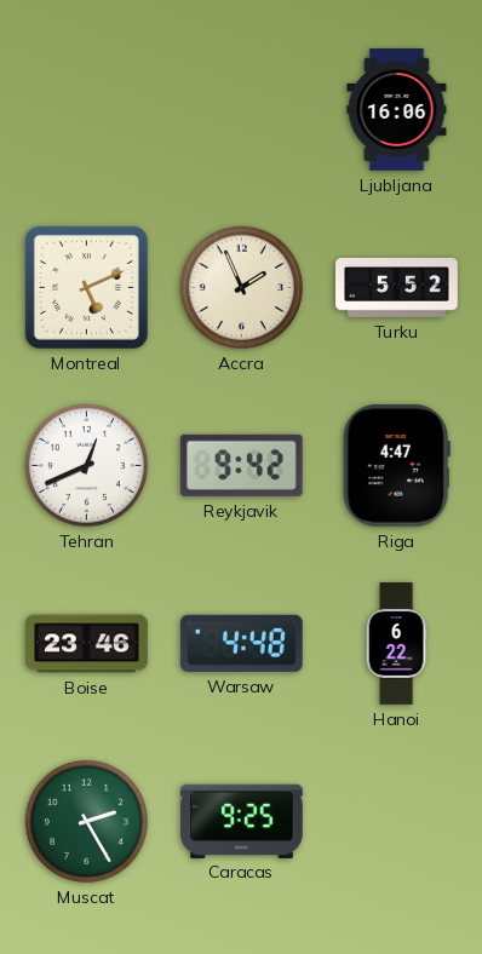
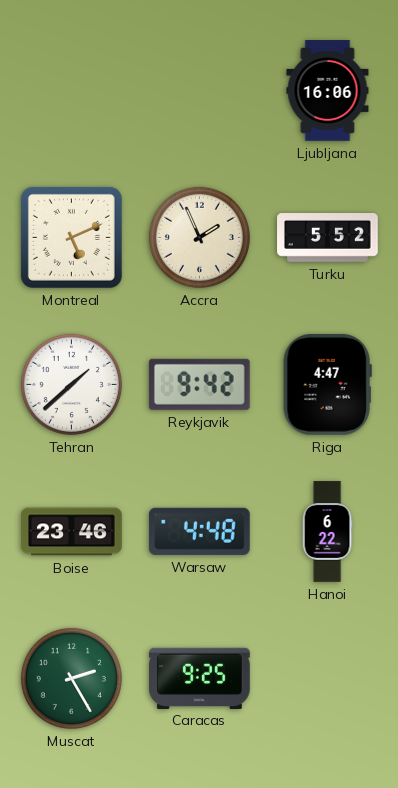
Tehran: 12:41 -> 1:38 (71, 384)
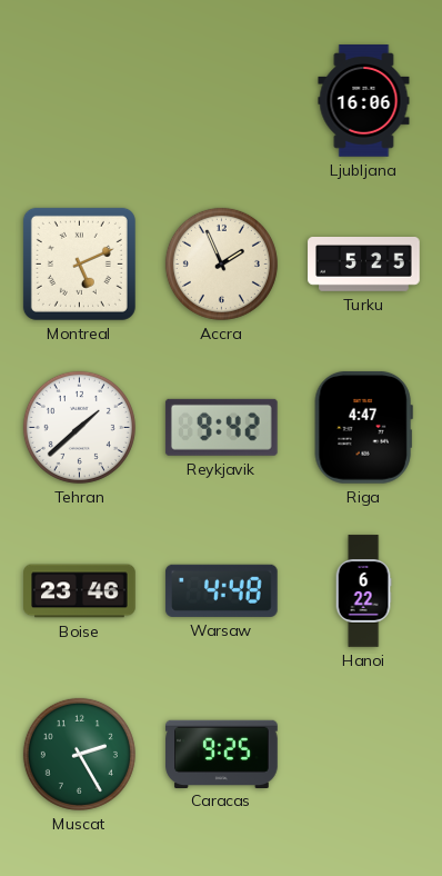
Turku: 5:52 -> 5:25 (364, 265)
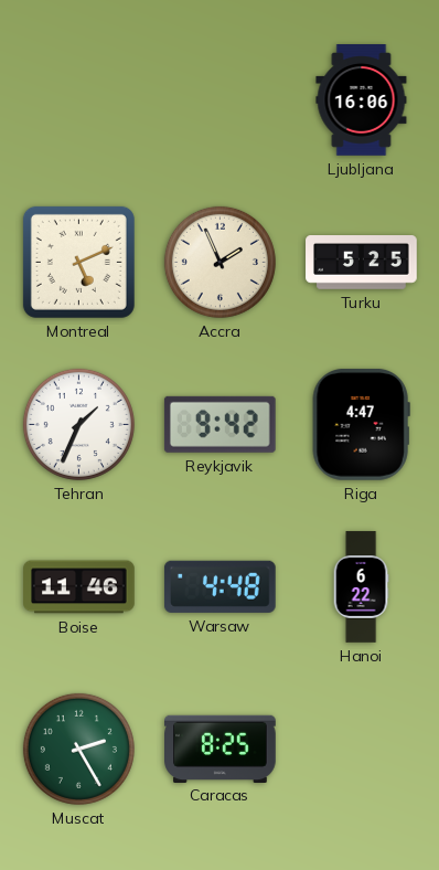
Tehran: 1:38 -> 1:34 (78, 424)
Boise: 23:46 -> 11:46 (79, 587)
Caracas: 9:25 -> 8:25 (221, 749)
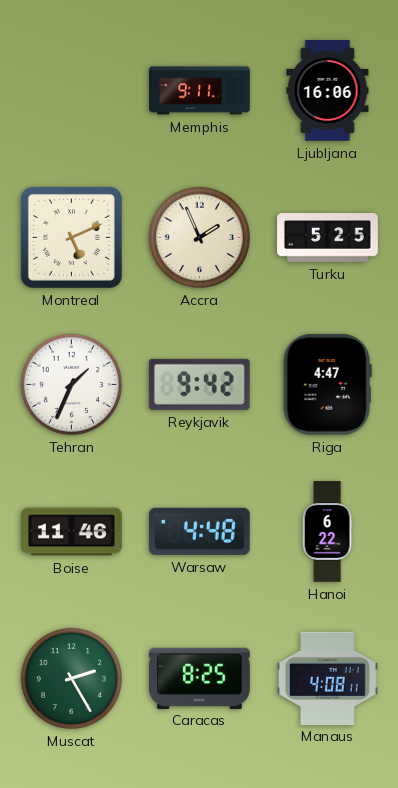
Memphis: none -> 9:11 (200, 91)
Manaus: none -> 4:08 (328, 678)
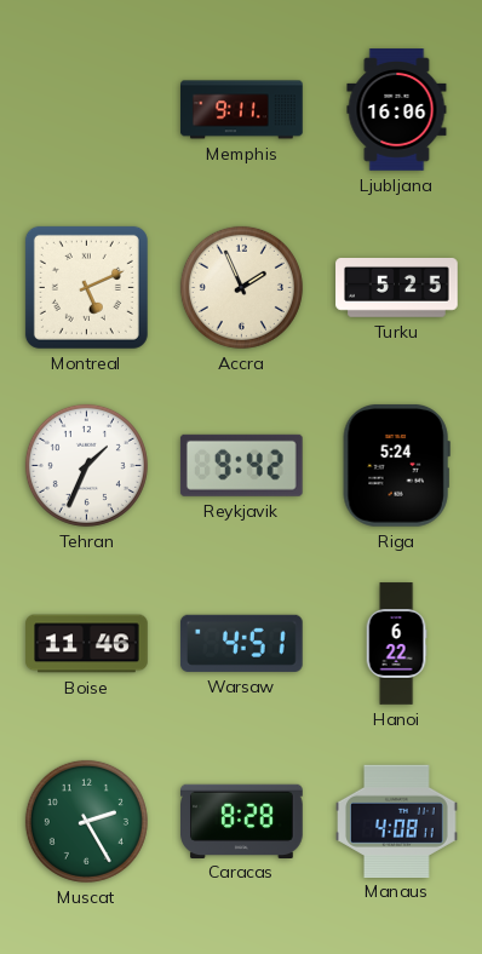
Riga: 4:47 -> 5:24 (396, 465)
Warsaw: 4:48 -> 4:51 (241, 643)
Caracas: 8:25 -> 8:28 (242, 821)
